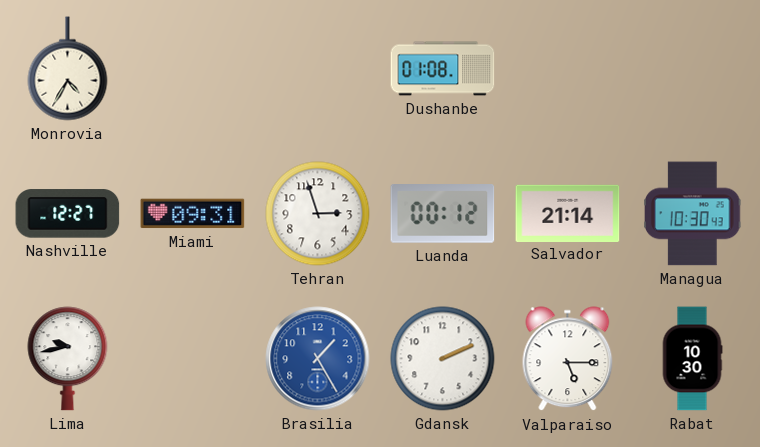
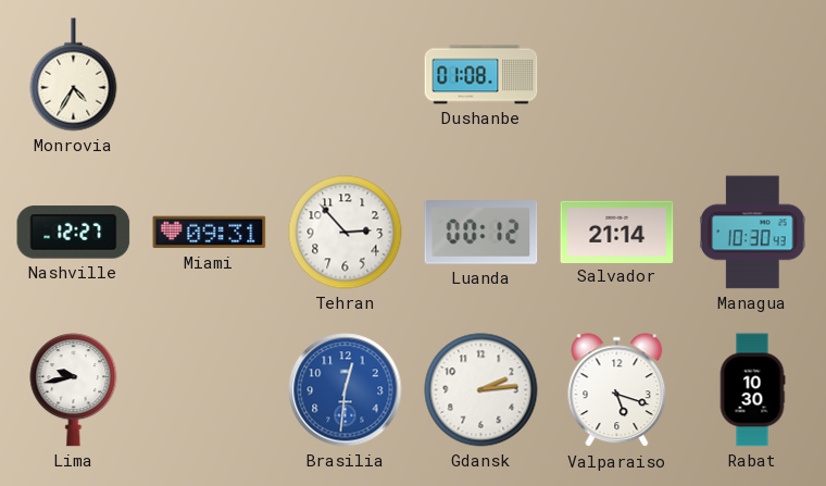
Tehran: 2:57 -> 2:53 (346, 233)
Brasilia: 1:25 -> 12:31 (346, 390)
Gdansk: 2:11 -> 2:14 (481, 390)
Valparaiso: 5:15 -> 5:18 (617, 390)
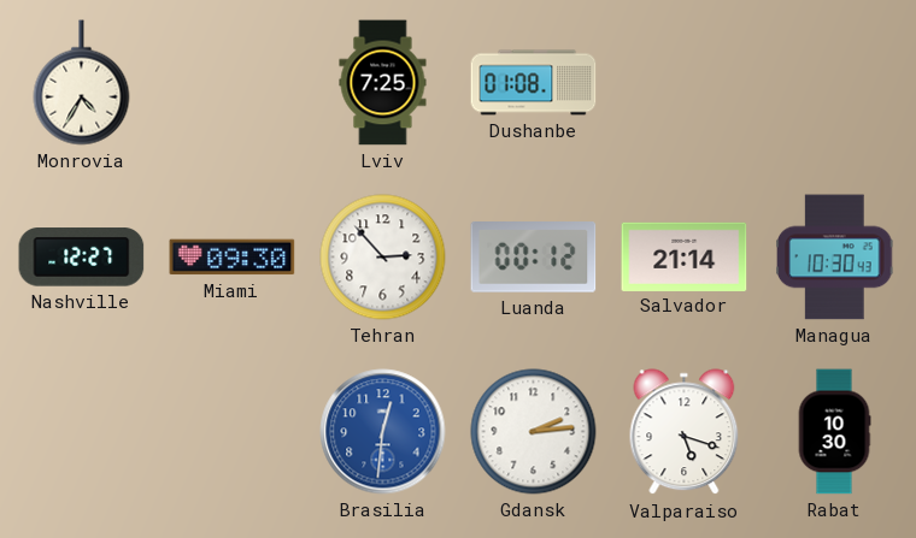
Lviv: none -> 7:25 (383, 83)
Miami: 09:31 -> 09:30 (233, 258)
Lima: 9:43 -> none (74, 390)
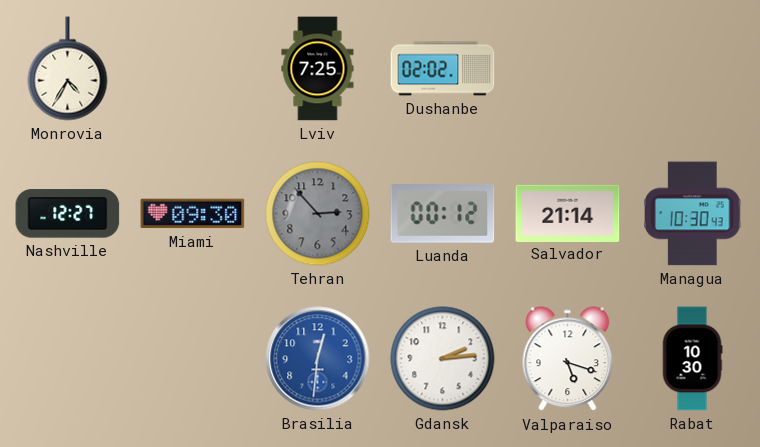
Dushanbe: 01:08 -> 02:02 (443, 69)
Tehran dial: white -> grey (318, 214)
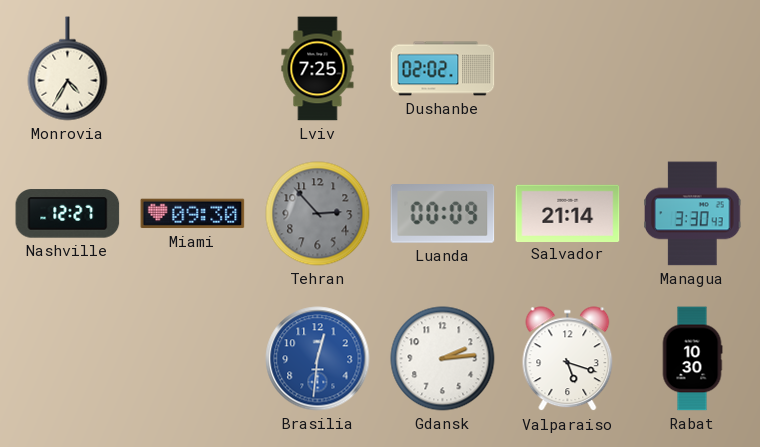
Luanda: 00:12 -> 00:09 (443, 214)
Managua: 10:30 -> 3:30 (693, 214)
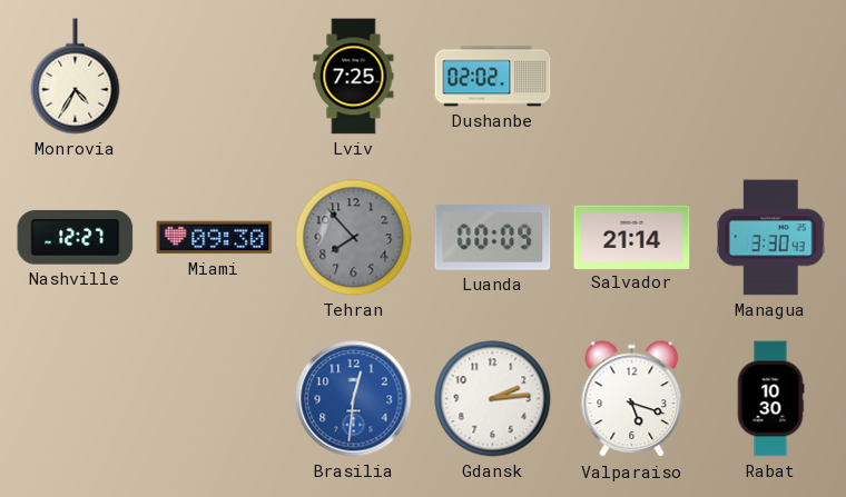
Tehran: 2:53 -> 7:53 (354, 238)
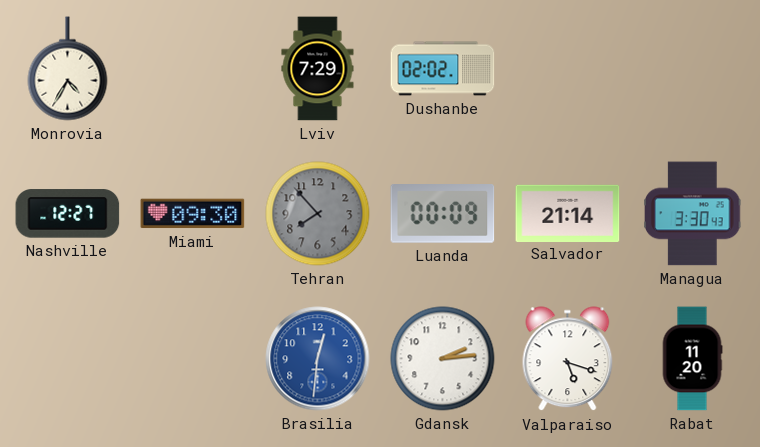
Lviv: 7:25 -> 7:29 (318, 69)
Rabat: 10:30 -> 11:20 (692, 359)
